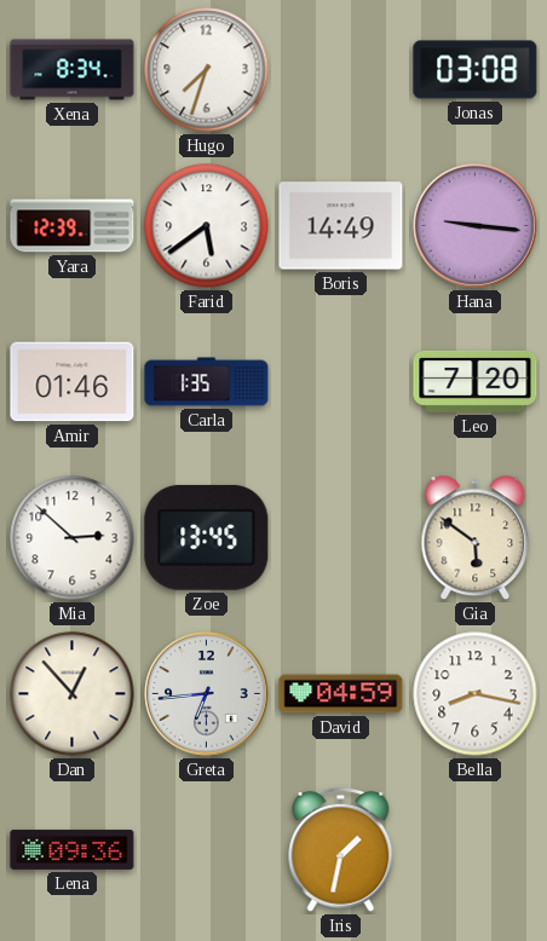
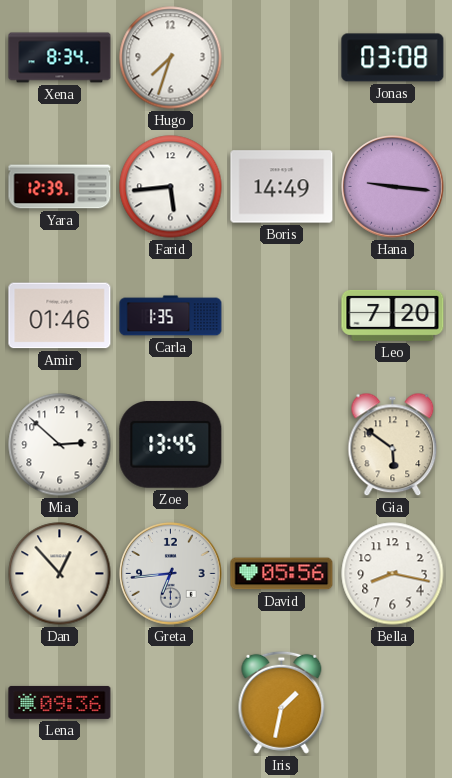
Farid: 5:39 -> 5:44 (171, 187)
David: 04:59 -> 05:56 (282, 574)
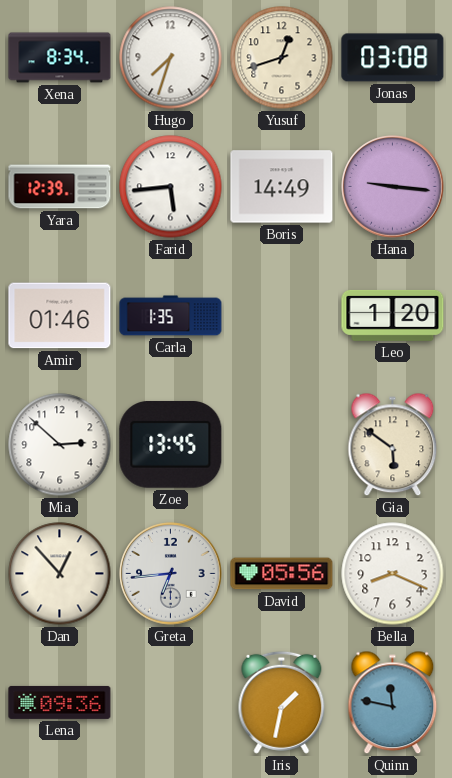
Yusuf: none -> 12:42 (282, 58)
Leo: 7:20 -> 1:20 (393, 315)
Bella: 8:17 -> 8:19 (393, 574)
Quinn: none -> 11:47 (393, 703)
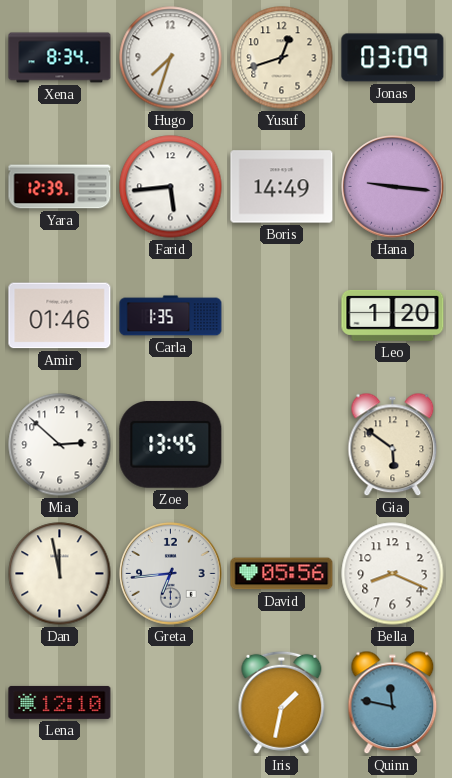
Jonas: 03:08 -> 03:09 (393, 58)
Dan: 12:53 -> 11:58 (60, 574)
Lena: 09:36 -> 12:10 (60, 702)
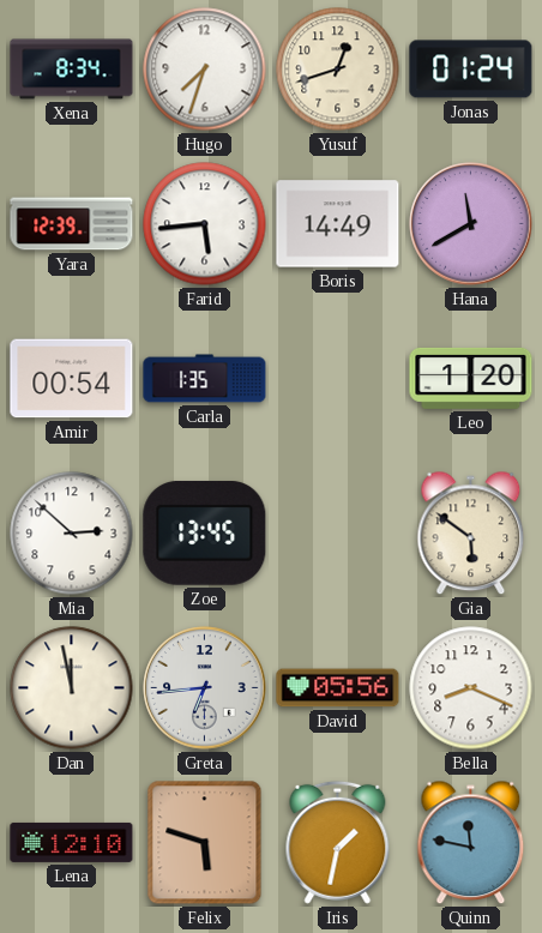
Jonas: 03:09 -> 01:24 (471, 70)
Hana: 9:16 -> 11:40 (471, 224)
Amir: 01:46 -> 00:54 (72, 379)
Felix: none -> 5:48 (205, 843)
